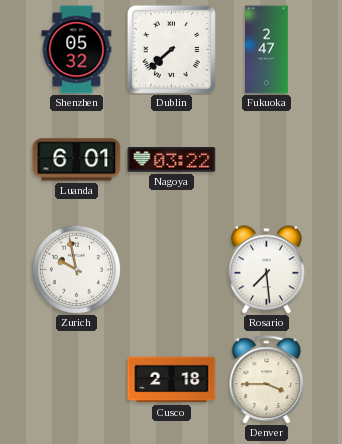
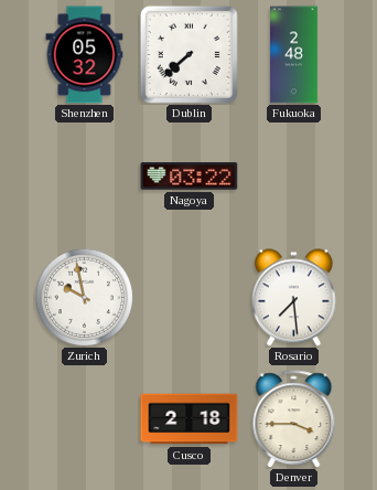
Fukuoka: 2:47 -> 2:48 (293, 55)
Luanda: 6:01 -> none (77, 160)
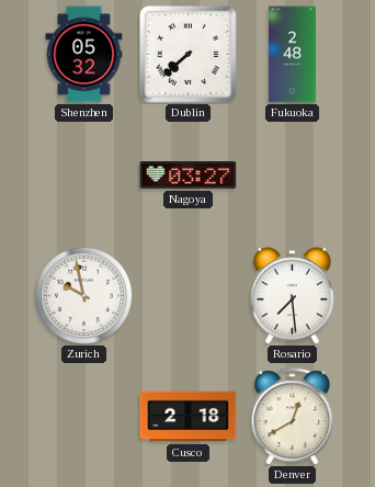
Nagoya: 03:22 -> 03:27 (189, 175)
Denver: 3:45 -> 12:40 (293, 417)
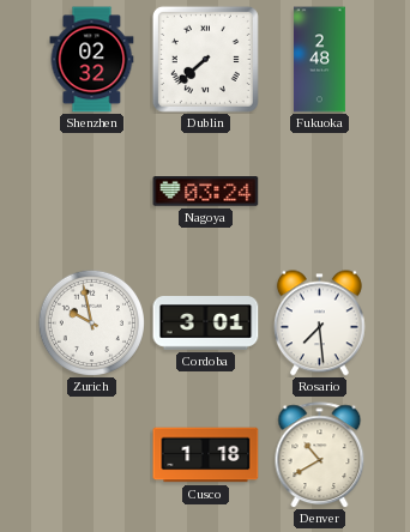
Shenzhen: 05:32 -> 02:32 (92, 60)
Nagoya: 03:27 -> 03:24 (206, 192)
Cordoba: none -> 3:01 (206, 324)
Cusco: 2:18 -> 1:18 (206, 455)
Denver: 12:40 -> 10:40 (320, 455)
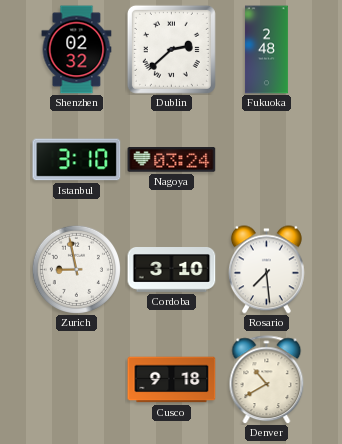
Dublin: 7:38 -> 2:38 (171, 49)
Istanbul: none -> 3:10 (77, 160)
Zurich: 9:58 -> 8:58 (76, 269)
Cordoba: 3:01 -> 3:10 (172, 270)
Cusco: 1:18 -> 9:18 (172, 380)
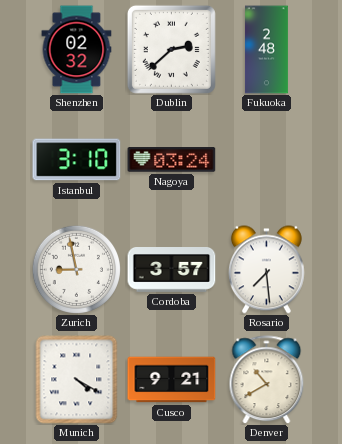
Cordoba: 3:10 -> 3:57 (172, 270)
Munich: none -> 4:20 (77, 380)
Cusco: 9:18 -> 9:21 (172, 380)
